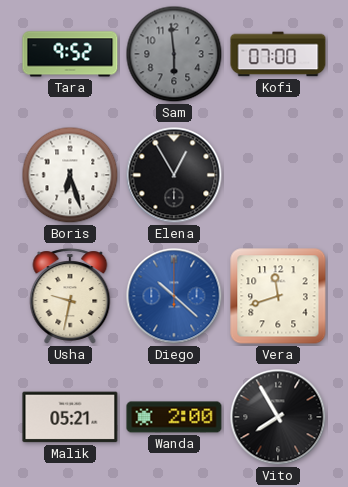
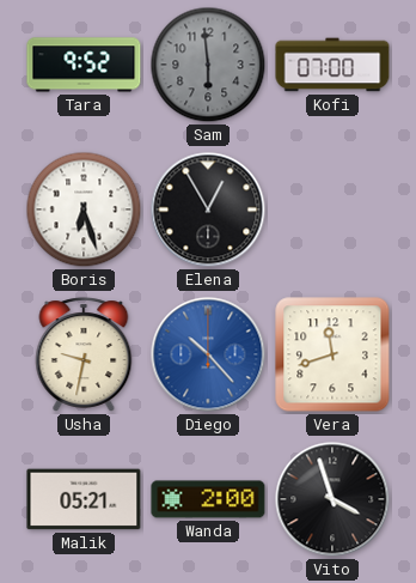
Diego: 10:22 -> 10:23 (208, 354)
Vito: 7:55 -> 3:57 (332, 499)
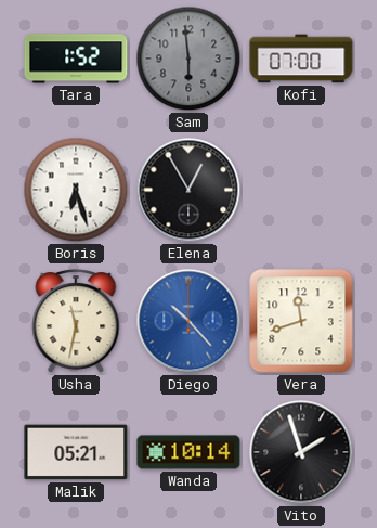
Tara: 9:52 -> 1:52 (76, 59)
Usha: 9:32 -> 11:32 (76, 321)
Wanda: 2:00 -> 10:14 (188, 452)
Vito: 3:57 -> 1:57 (301, 452)
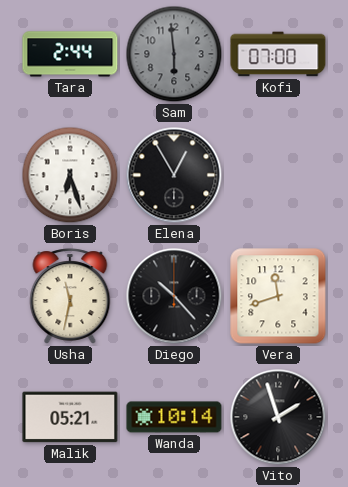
Tara: 1:52 -> 2:44 (70, 54)
Diego dial: blue -> black (174, 296)
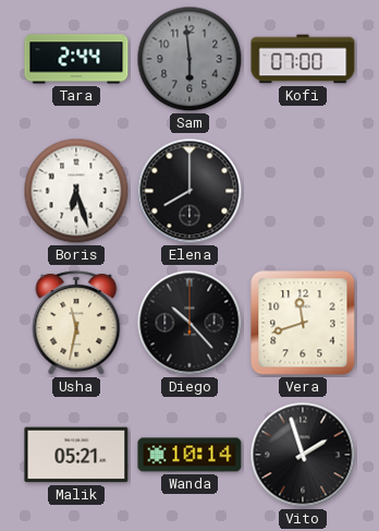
Elena: 12:55 -> 8:00 (189, 191)
